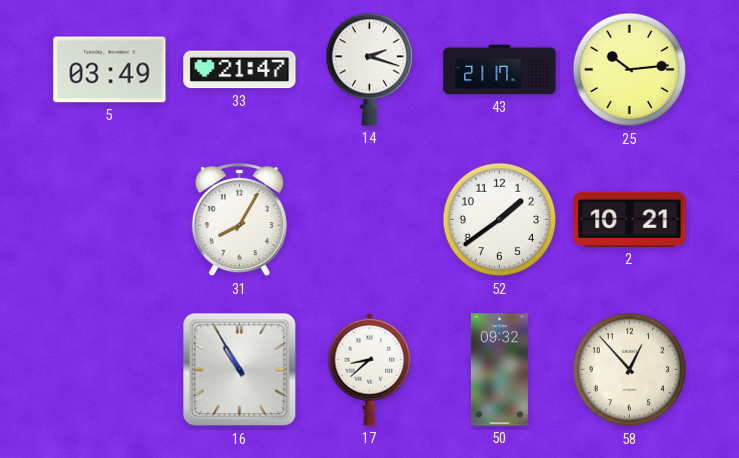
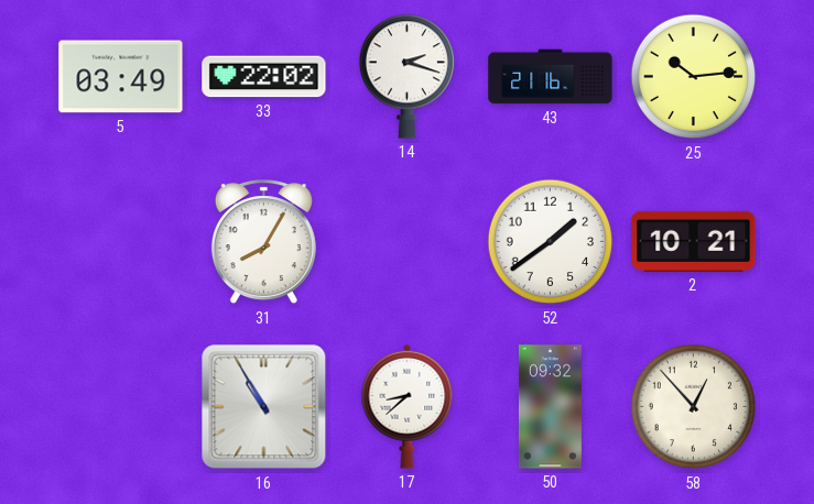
33: 21:47 -> 22:02 (264, 77)
43: 21:17 -> 21:16 (551, 77)
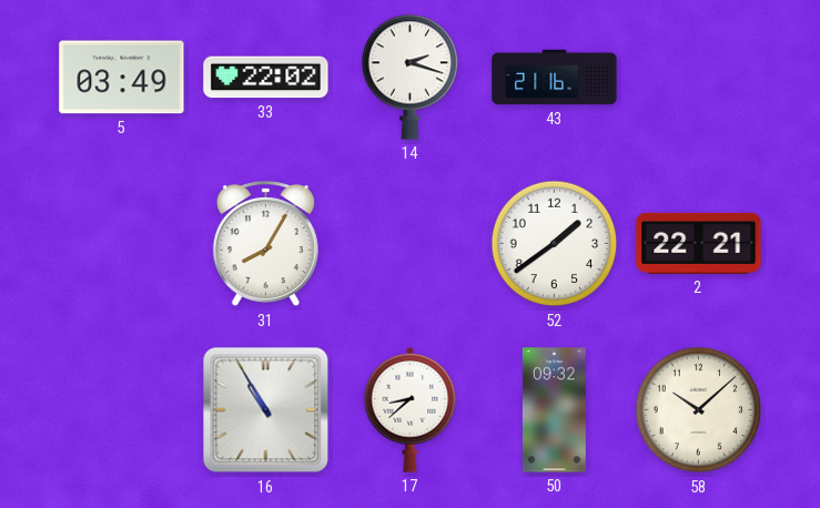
25: 10:14 -> none (694, 77)
2: 10:21 -> 22:21 (699, 243)
58: 12:53 -> 10:08 (699, 410)
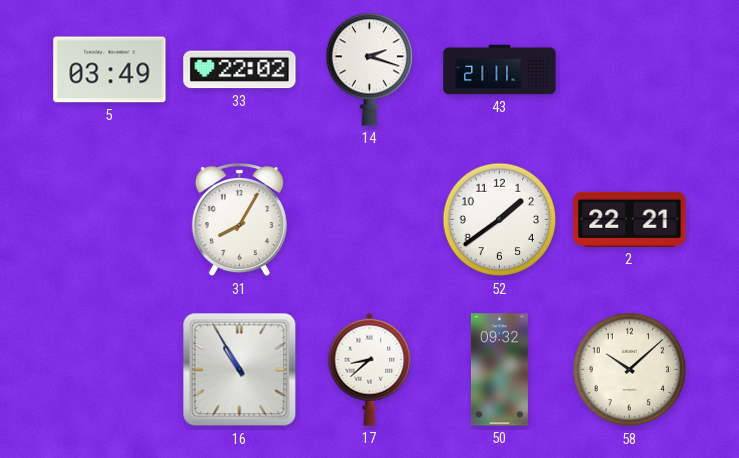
43: 21:16 -> 21:11 (500, 70)
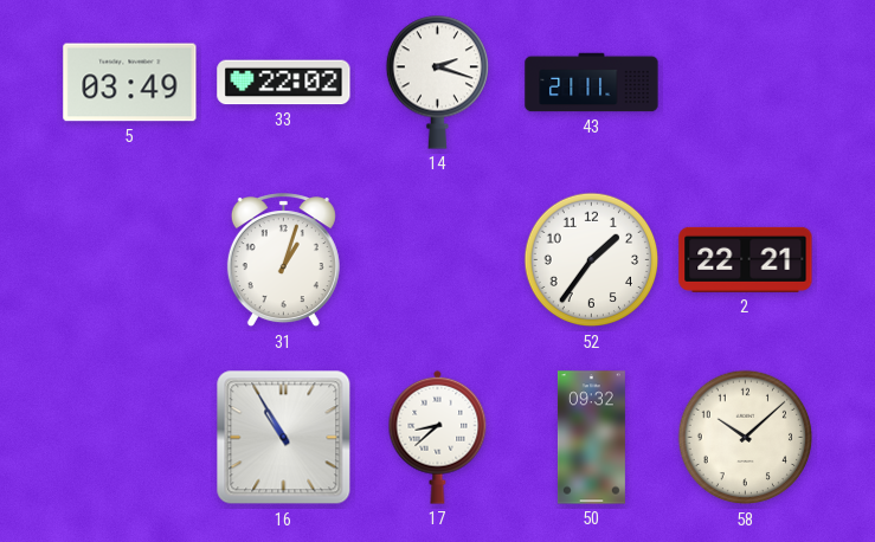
31: 8:05 -> 1:03 (283, 260)
52: 1:39 -> 1:36 (592, 260)
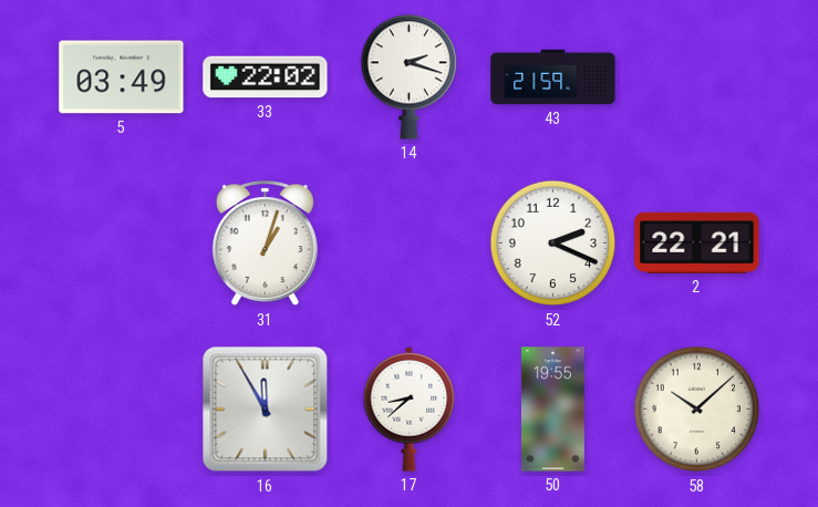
43: 21:11 -> 21:59 (553, 77)
52: 1:36 -> 2:19 (553, 244)
16: 10:55 -> 11:55 (266, 410)
50: 09:32 -> 19:55 (552, 410)
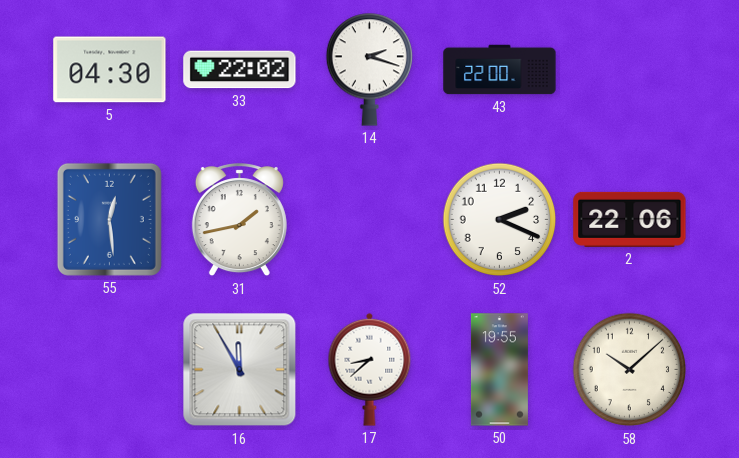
5: 03:49 -> 04:30 (110, 70)
43: 21:59 -> 22:00 (500, 70)
55: none -> 12:29 (109, 219)
31: 1:03 -> 1:43 (239, 220)
2: 22:21 -> 22:06 (630, 219)
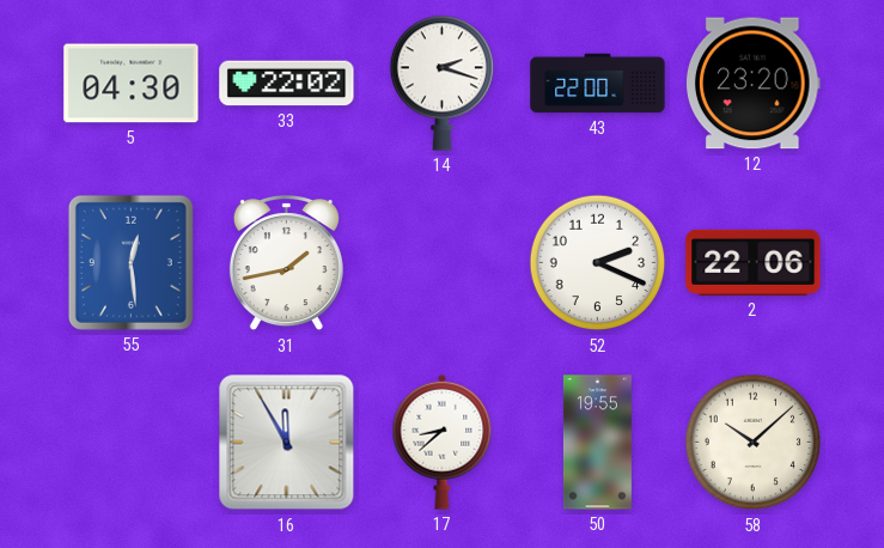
12: none -> 23:20 (752, 84)
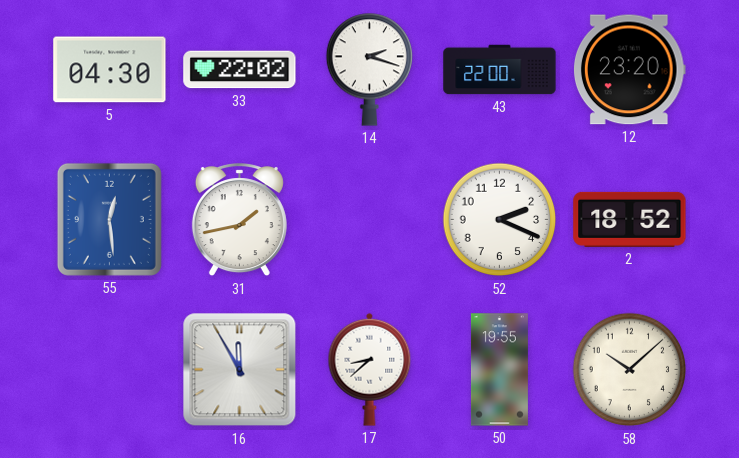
2: 22:06 -> 18:52 (630, 219)
